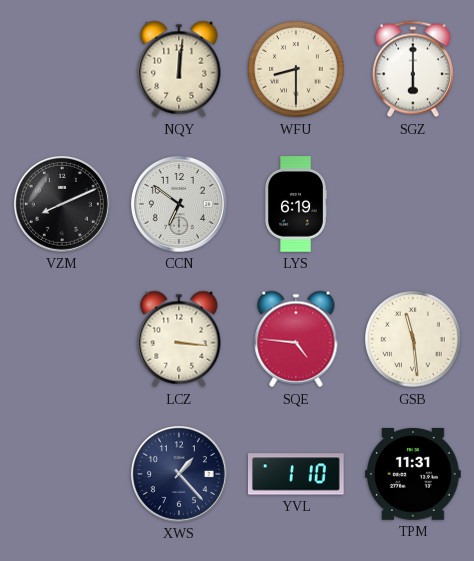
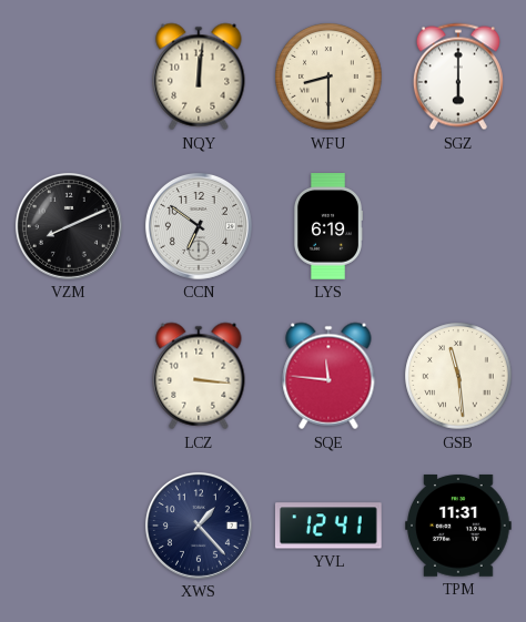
SQE: 4:46 -> 11:46 (328, 376)
YVL: 1:10 -> 12:41 (328, 526)
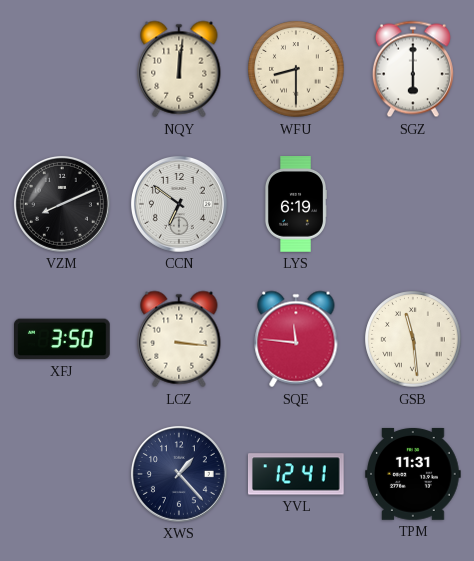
XFJ: none -> 3:50 (63, 339)
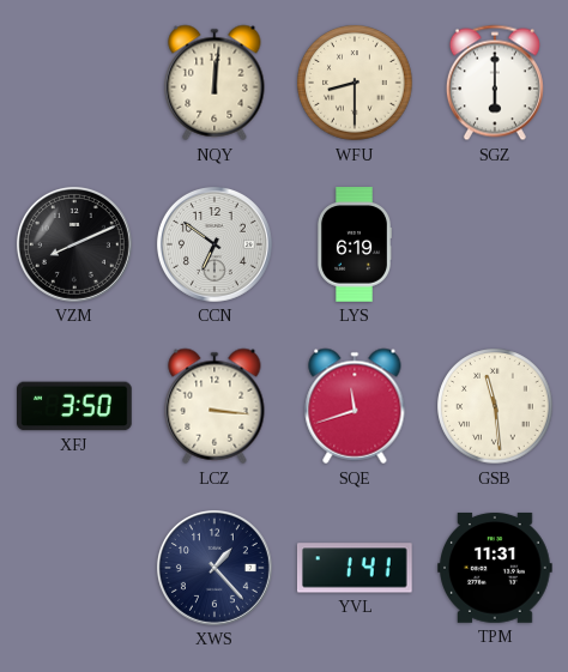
SQE: 11:46 -> 11:42 (355, 406)
YVL: 12:41 -> 1:41 (355, 568)
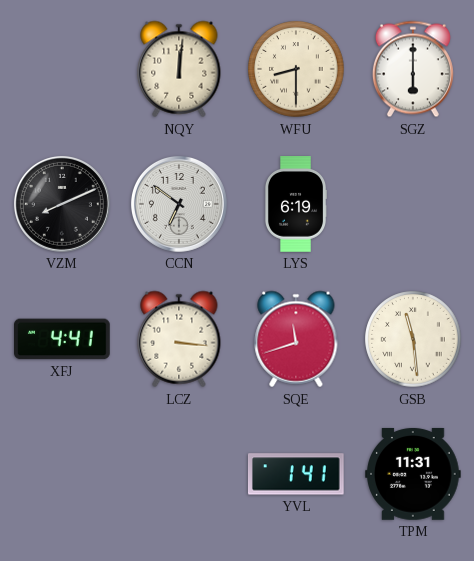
XFJ: 3:50 -> 4:41 (63, 339)
XWS: 1:23 -> none (214, 568)
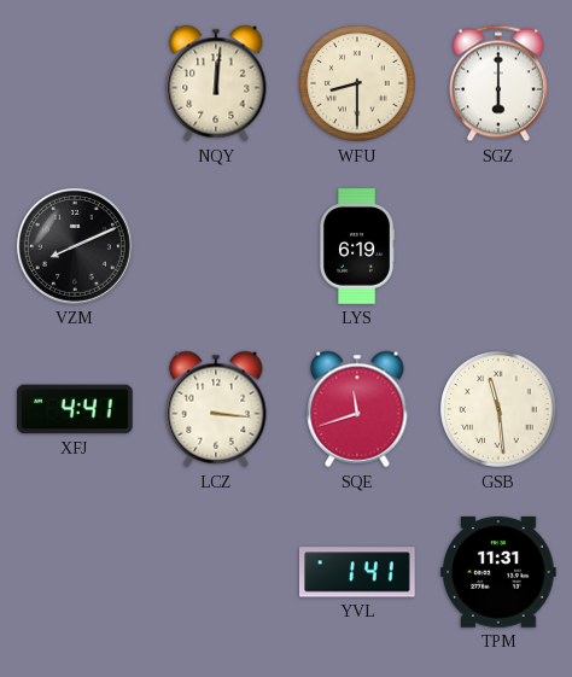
CCN: 6:51 -> none (179, 204)
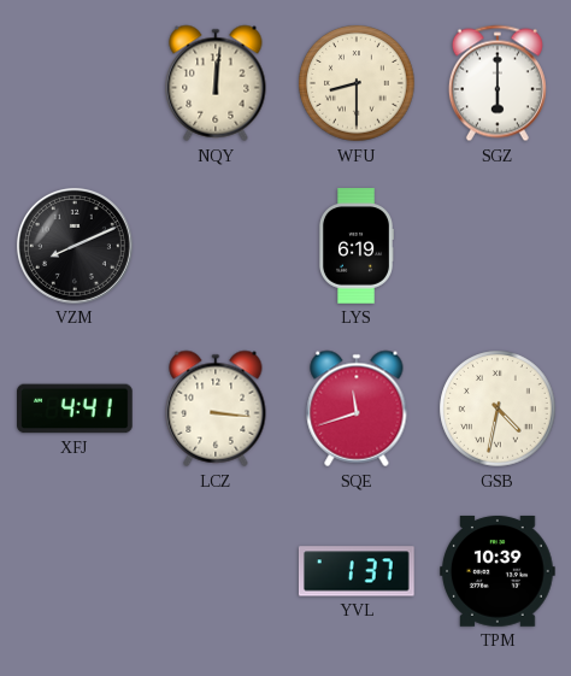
GSB: 11:29 -> 4:32 (498, 408)
YVL: 1:41 -> 1:37 (357, 571)
TPM: 11:31 -> 10:39 (499, 571)
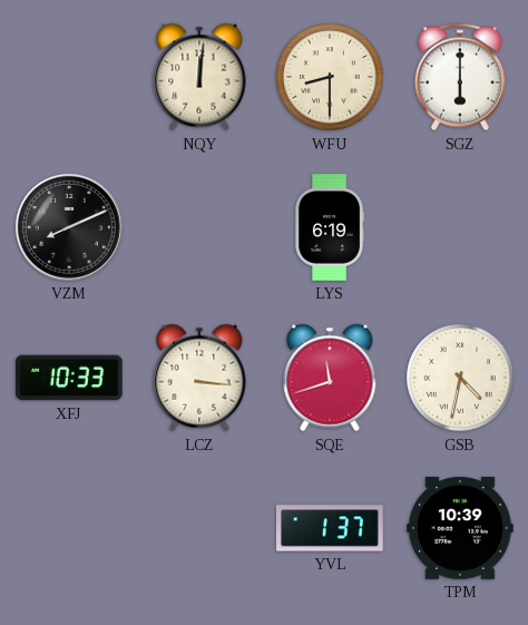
XFJ: 4:41 -> 10:33 (70, 378)
